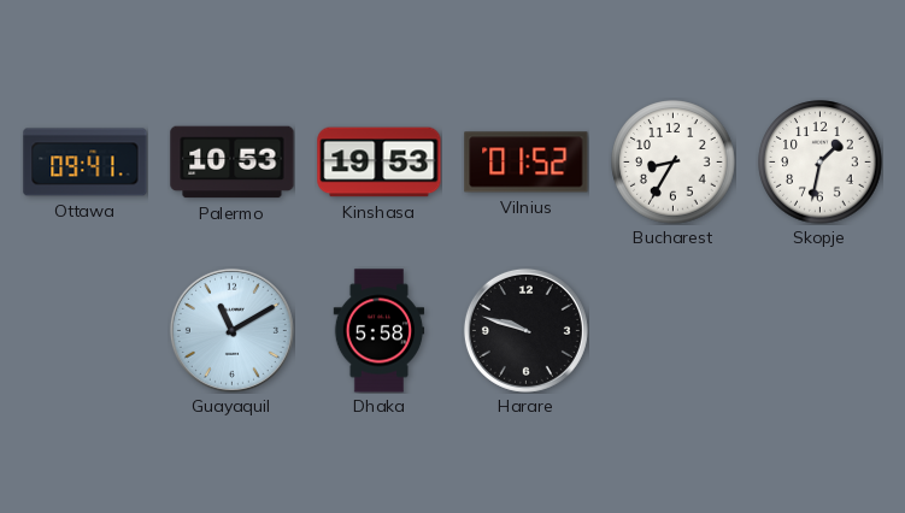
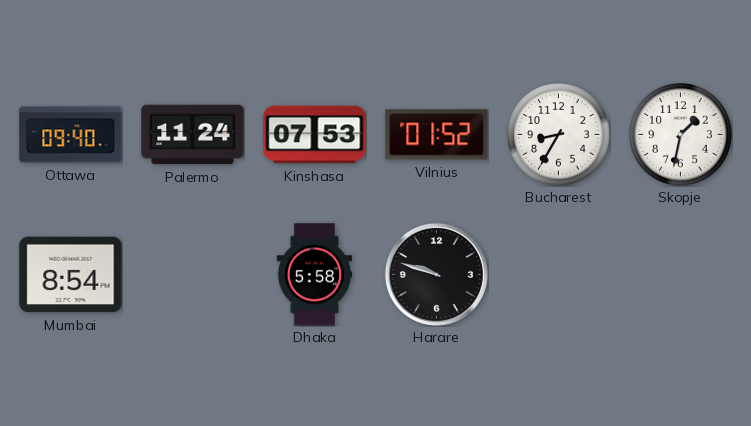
Ottawa: 09:41 -> 09:40 (71, 135)
Palermo: 10:53 -> 11:24 (193, 135)
Kinshasa: 19:53 -> 07:53 (315, 135)
Mumbai: none -> 8:54 (71, 275)
Guayaquil: 11:10 -> none (231, 330)
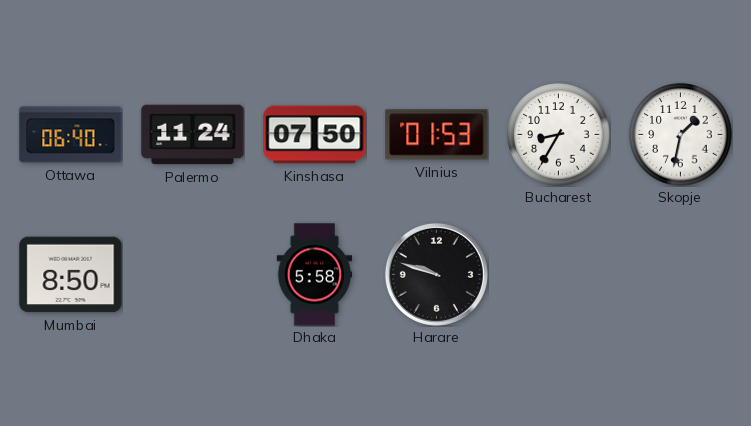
Ottawa: 09:40 -> 06:40 (71, 135)
Kinshasa: 07:53 -> 07:50 (315, 135)
Vilnius: 01:52 -> 01:53 (437, 135)
Mumbai: 8:54 -> 8:50 (71, 275)
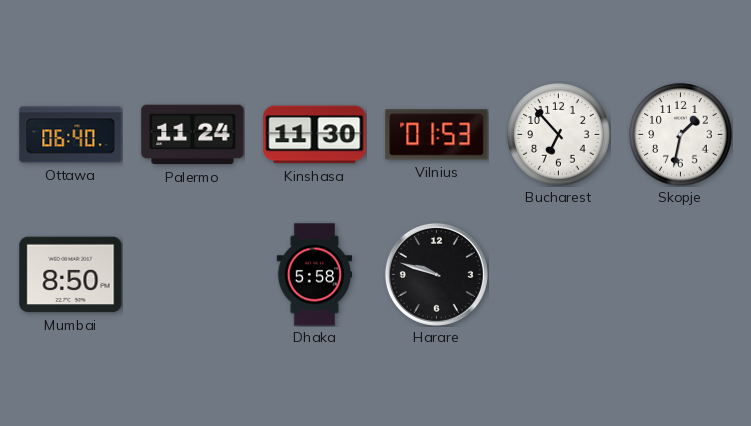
Kinshasa: 07:50 -> 11:30 (315, 135)
Bucharest: 8:35 -> 6:53 (559, 135)
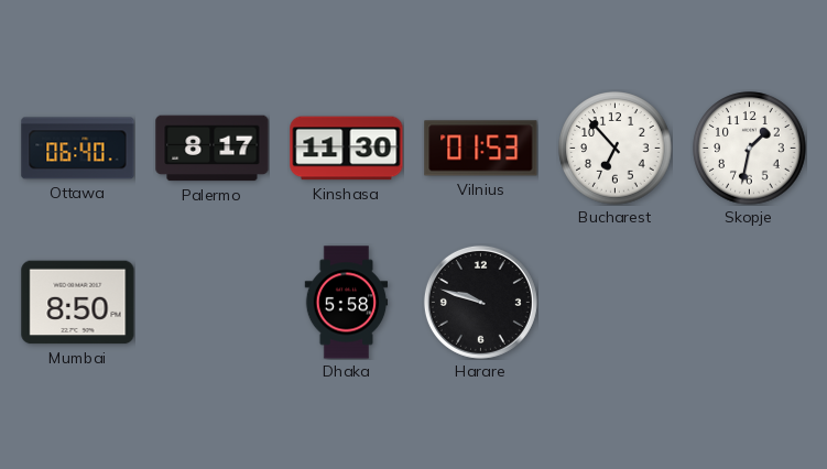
Palermo: 11:24 -> 8:17 (213, 149)
